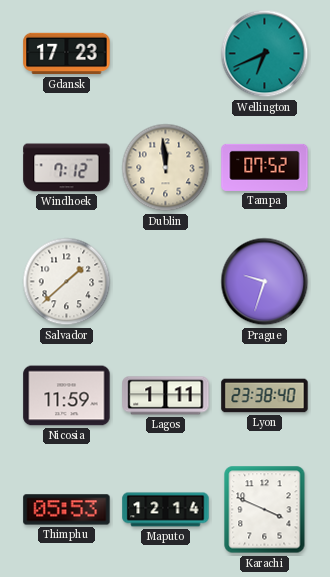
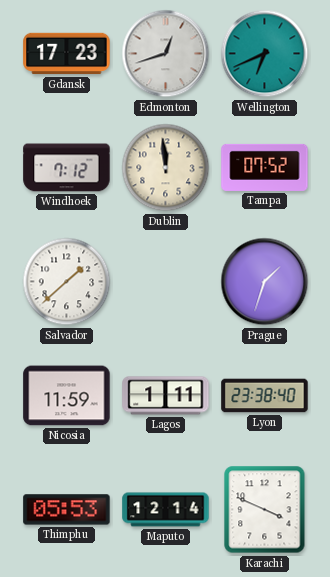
Edmonton: none -> 12:42 (166, 54)
Prague: 9:33 -> 1:33 (265, 282)
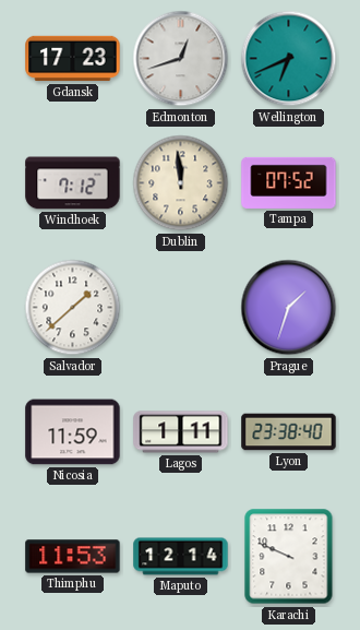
Thimphu: 05:53 -> 11:53 (73, 557)
Karachi: 3:49 -> 9:49 (289, 557)
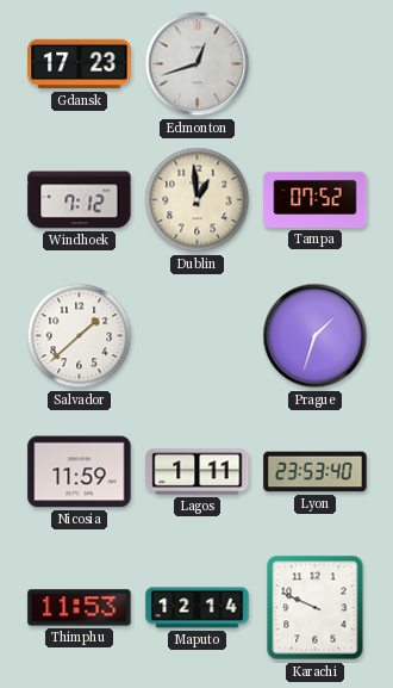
Wellington: 6:41 -> none (289, 59)
Dublin: 11:59 -> 12:59 (198, 200)
Lyon: 23:38 -> 23:53 (316, 472)
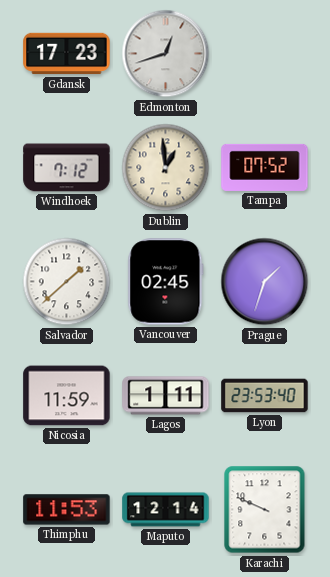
Vancouver: none -> 02:45 (166, 282)
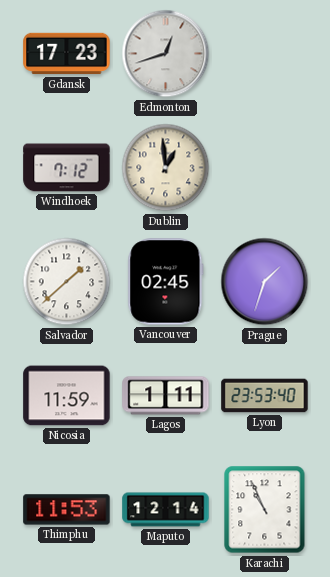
Tampa: 07:52 -> none (265, 167)
Karachi: 9:49 -> 10:56 (265, 510)
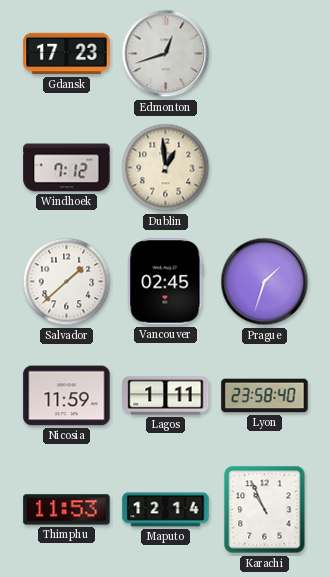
Lyon: 23:53 -> 23:58 (265, 396)
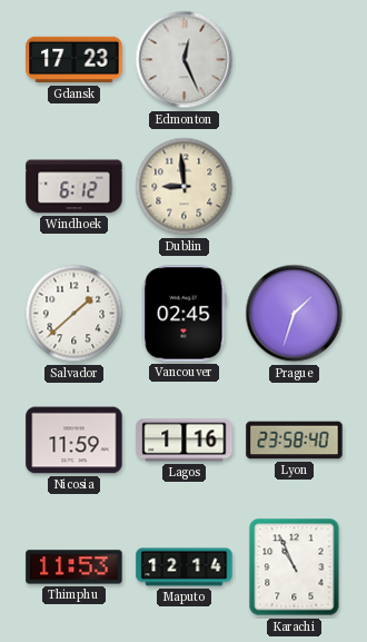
Edmonton: 12:42 -> 12:26 (185, 60)
Windhoek: 7:12 -> 6:12 (75, 187)
Dublin: 12:59 -> 8:59 (185, 187)
Lagos: 1:11 -> 1:16 (185, 441)
